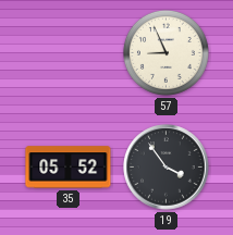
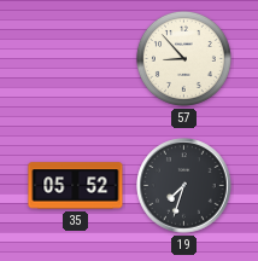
57: 8:56 -> 8:53 (183, 58)
19: 3:54 -> 7:33 (184, 186)
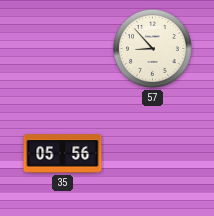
35: 05:52 -> 05:56 (63, 154)
19: 7:33 -> none (184, 186)
